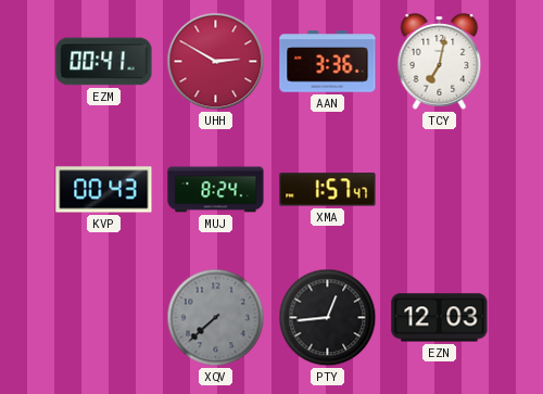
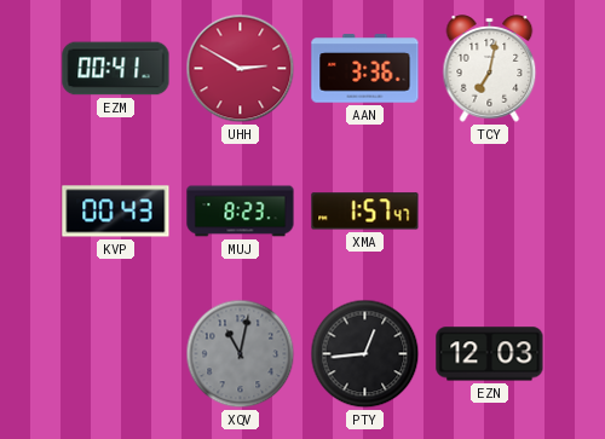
MUJ: 8:24 -> 8:23 (241, 212)
XQV: 7:38 -> 11:02 (241, 354)
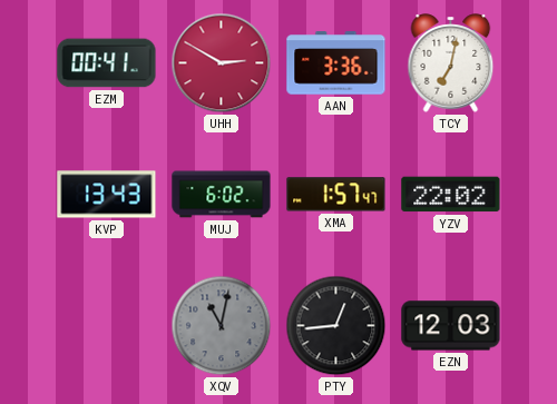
KVP: 00:43 -> 13:43 (107, 195)
MUJ: 8:23 -> 6:02 (222, 195)
YZV: none -> 22:02 (451, 195)
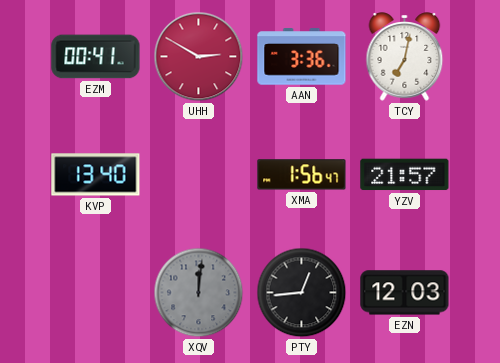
KVP: 13:43 -> 13:40 (96, 175)
MUJ: 6:02 -> none (222, 195)
XMA: 1:57 -> 1:56 (302, 175)
YZV: 22:02 -> 21:57 (405, 175)
XQV: 11:02 -> 12:01 (199, 293)
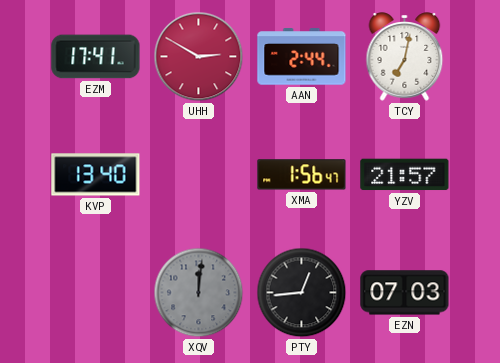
EZM: 00:41 -> 17:41 (96, 57)
AAN: 3:36 -> 2:44 (302, 57)
EZN: 12:03 -> 07:03 (405, 293)
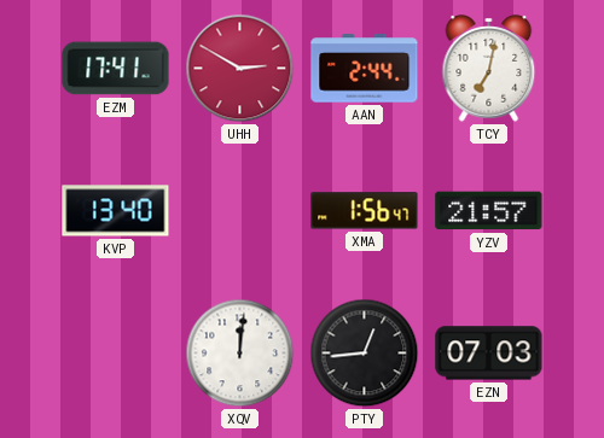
XQV dial: grey -> white (240, 354)
